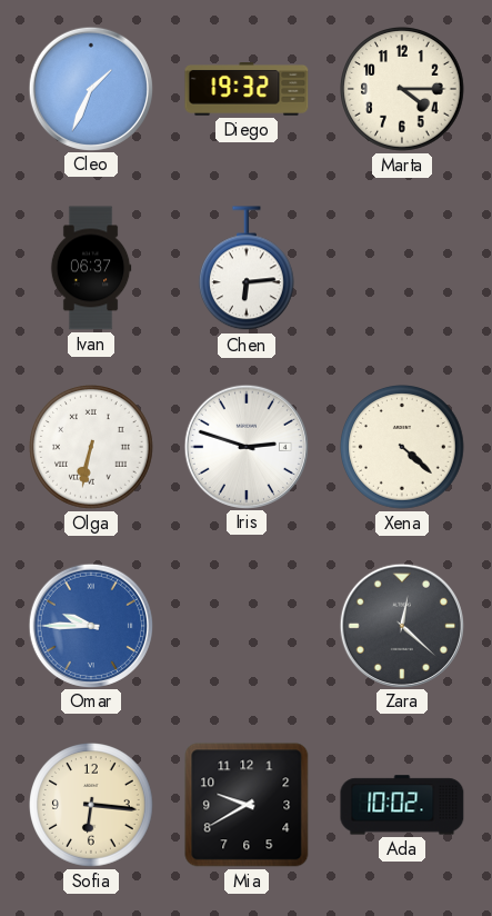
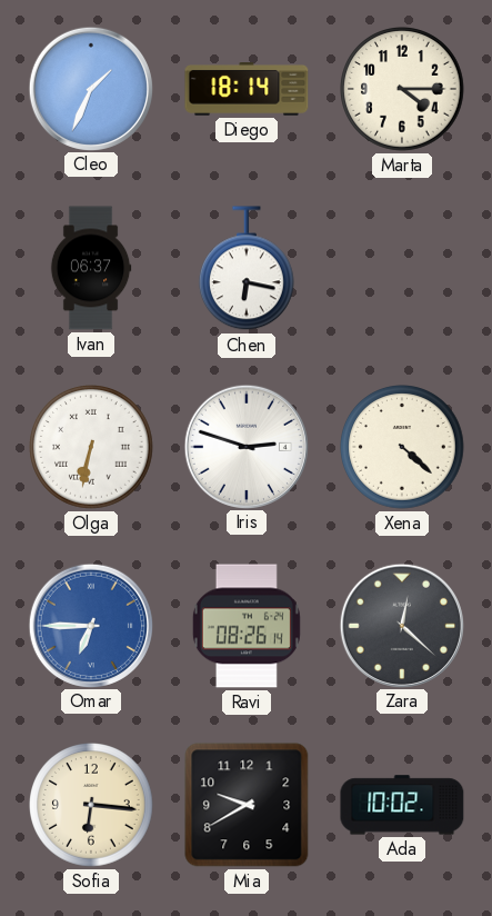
Diego: 19:32 -> 18:14 (247, 90)
Chen: 6:14 -> 6:17 (247, 269)
Omar: 9:45 -> 6:45 (90, 625)
Ravi: none -> 08:26 (247, 626)
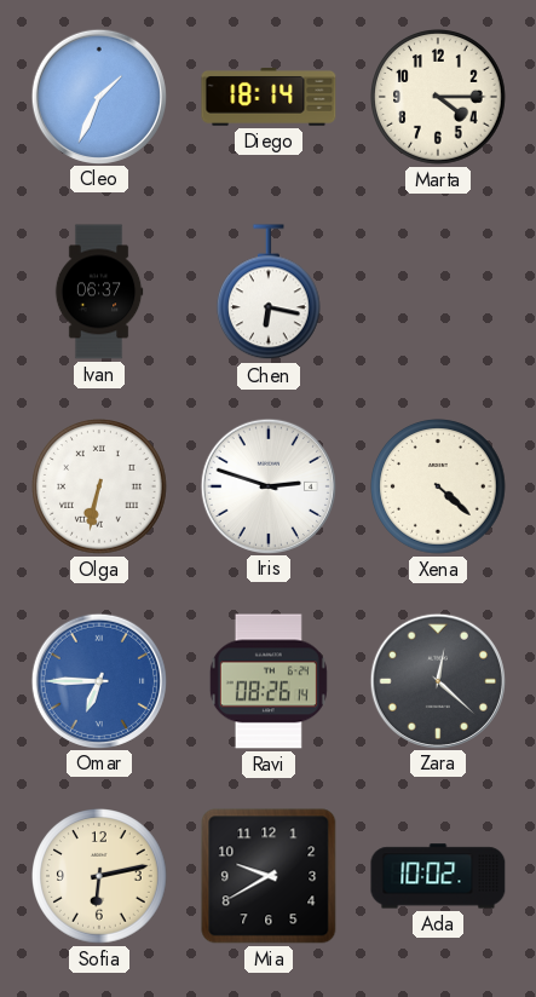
Sofia: 6:16 -> 6:13 (100, 877)
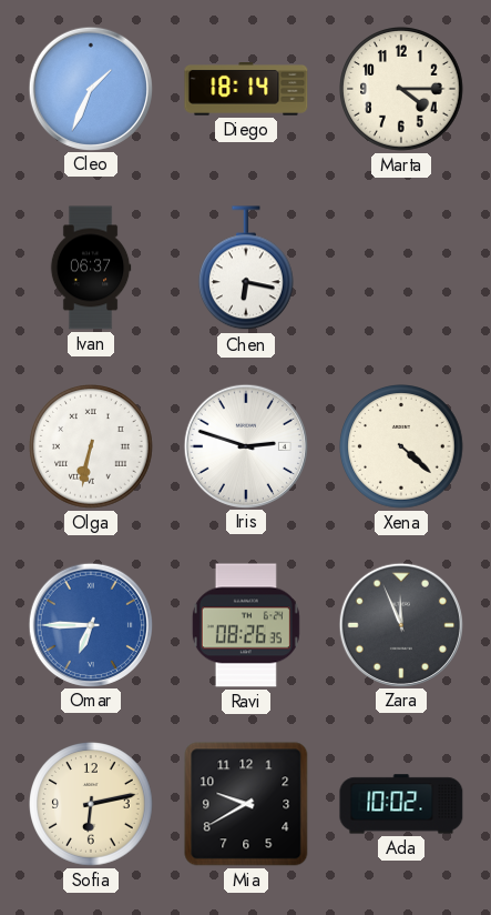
Ravi: 08:26:14 -> 08:26:35 (246, 625)
Zara: 12:22 -> 11:56 (400, 624)
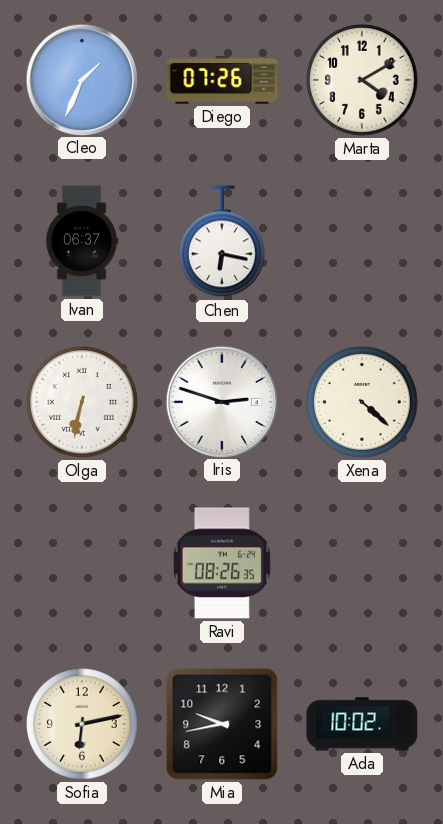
Diego: 18:14 -> 07:26 (222, 81)
Marta: 4:15 -> 4:10 (363, 81)
Omar: 6:45 -> none (90, 624)
Zara: 11:56 -> none (400, 624)
Mia: 9:40 -> 9:43 (222, 724)
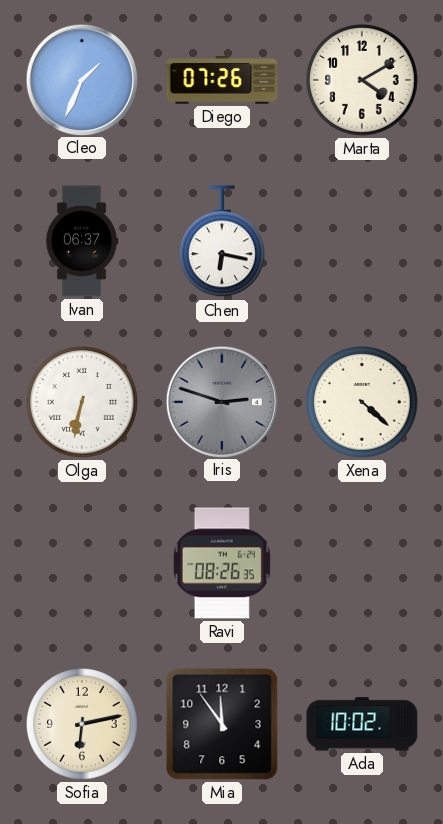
Iris dial: white -> grey (221, 401)
Mia: 9:43 -> 11:54 (222, 724)
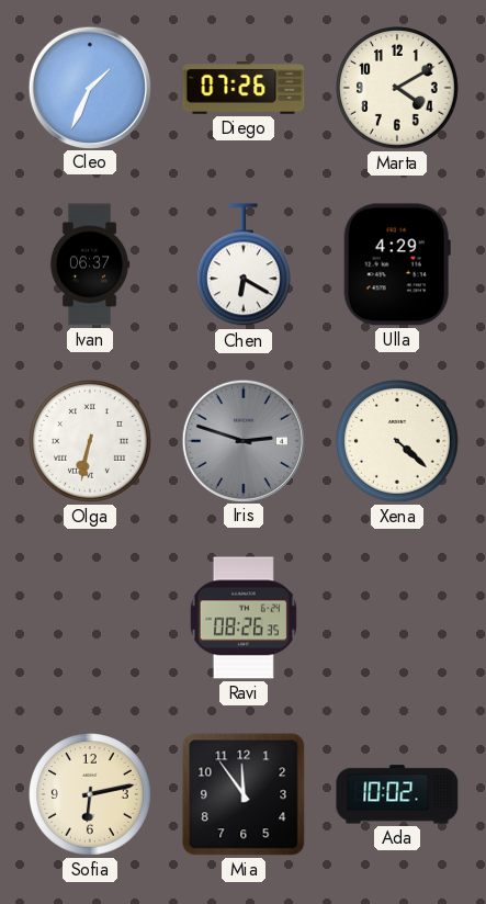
Chen: 6:17 -> 6:20 (244, 265)
Ulla: none -> 4:29 (397, 264)
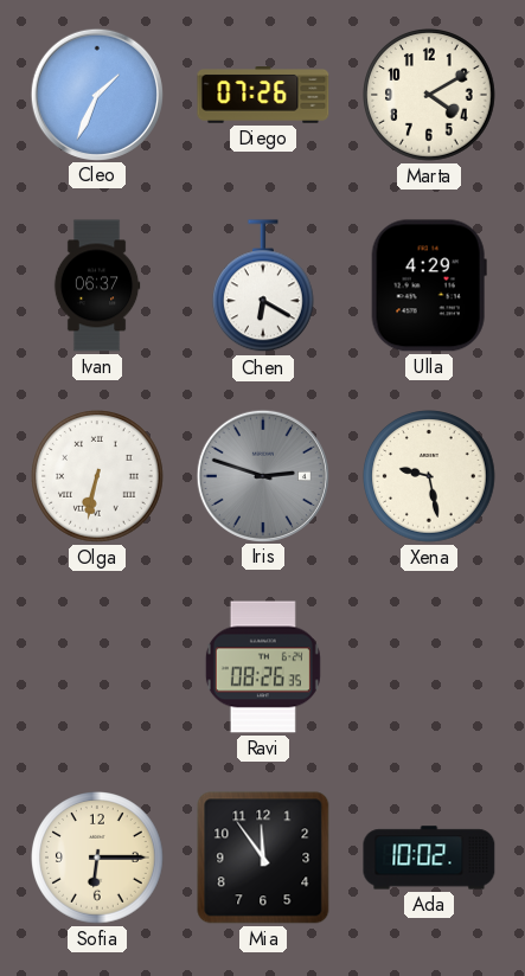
Xena: 4:22 -> 9:28 (430, 477)
Sofia: 6:13 -> 6:15 (98, 859)
